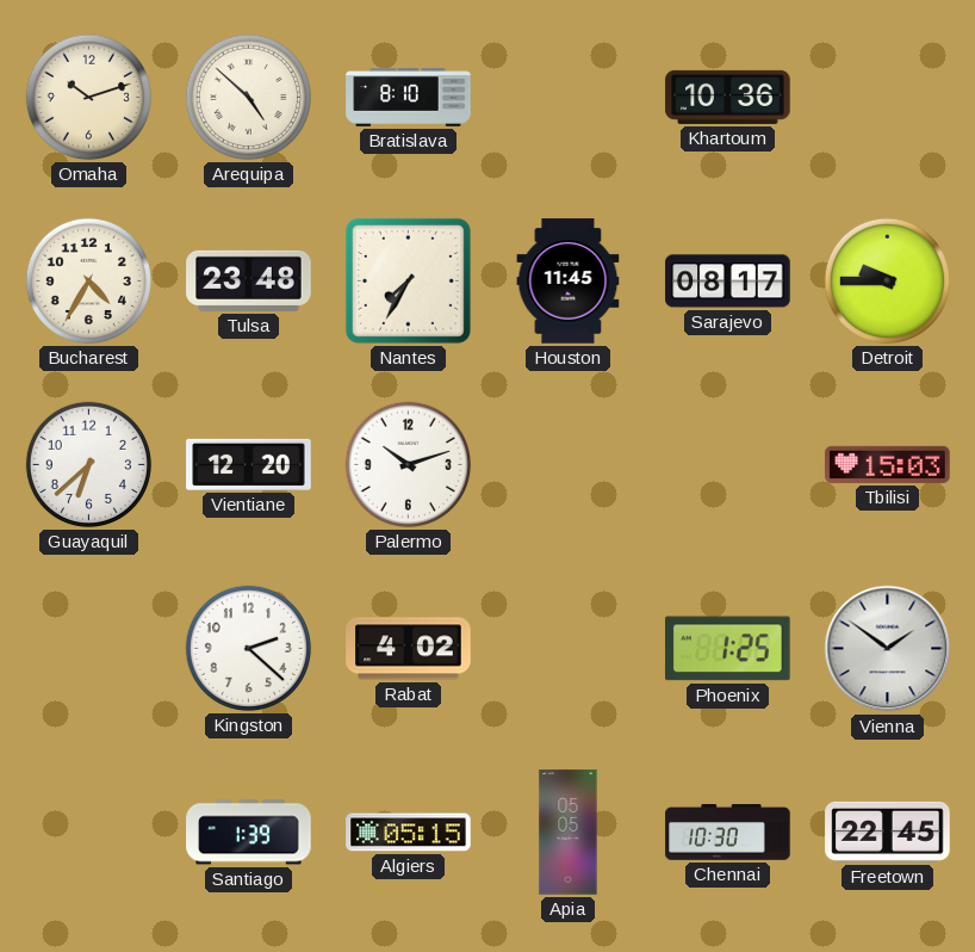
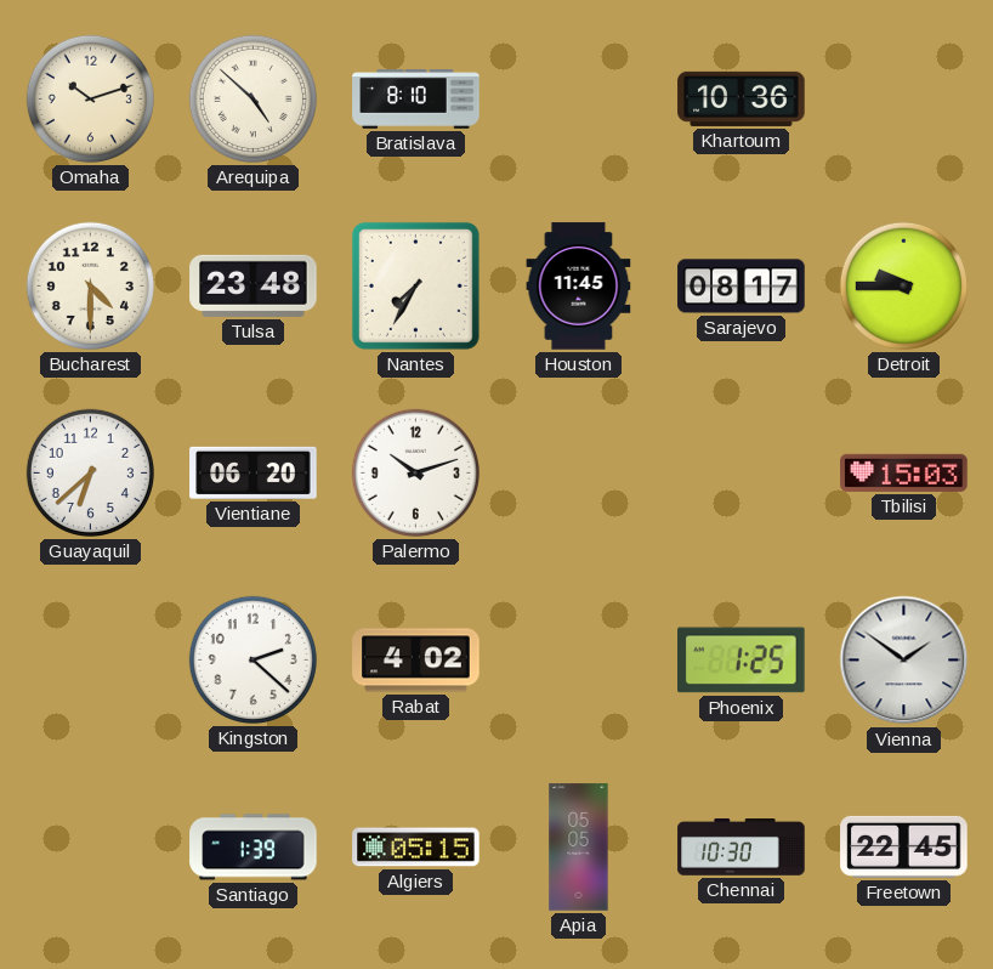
Bucharest: 4:35 -> 4:30 (90, 285)
Vientiane: 12:20 -> 06:20 (254, 472)
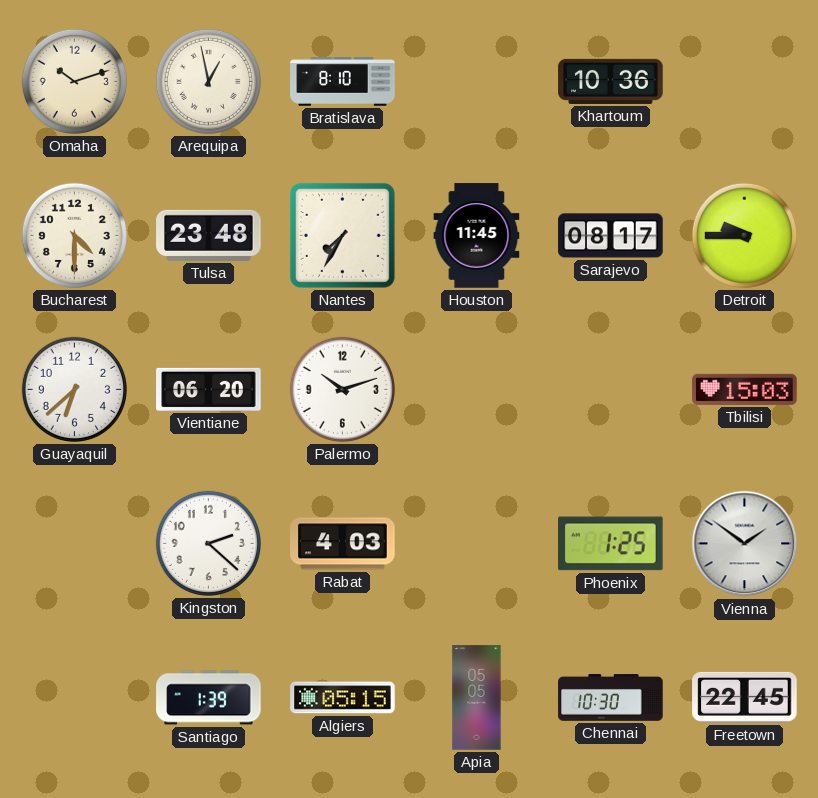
Arequipa: 4:52 -> 12:58 (208, 81)
Rabat: 4:02 -> 4:03 (343, 544)
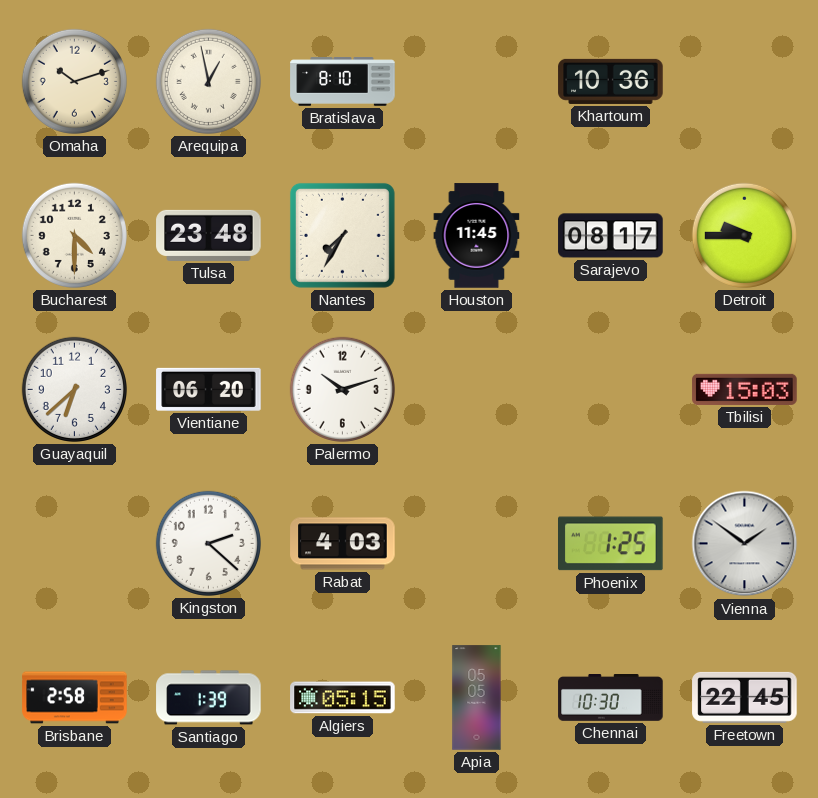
Brisbane: none -> 2:58 (75, 698)
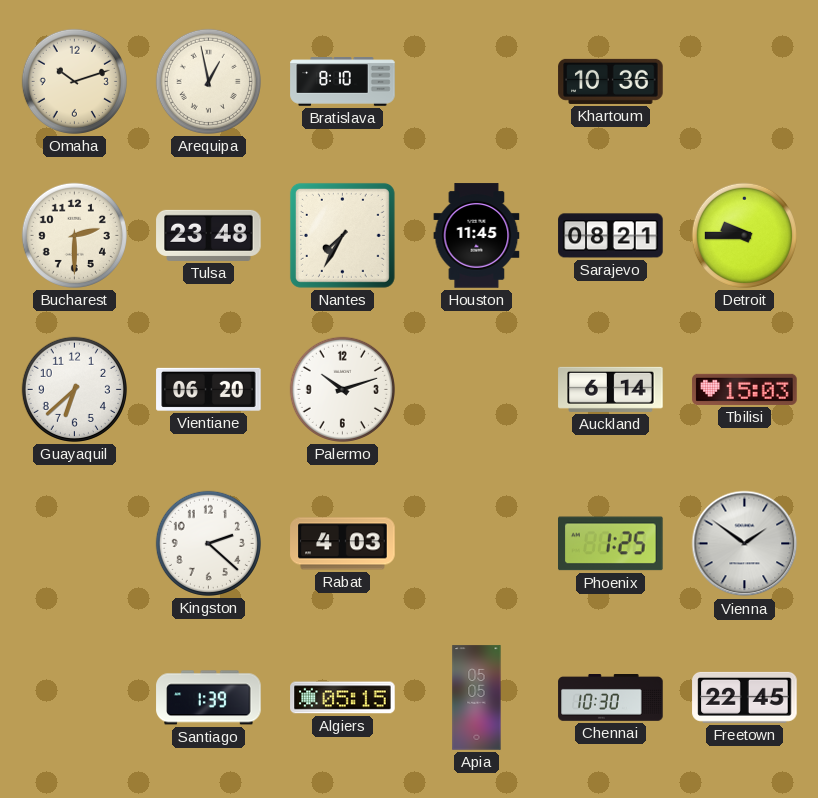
Bucharest: 4:30 -> 2:30 (74, 235)
Sarajevo: 08:17 -> 08:21 (611, 236)
Auckland: none -> 6:14 (611, 389)
Brisbane: 2:58 -> none (75, 698)
